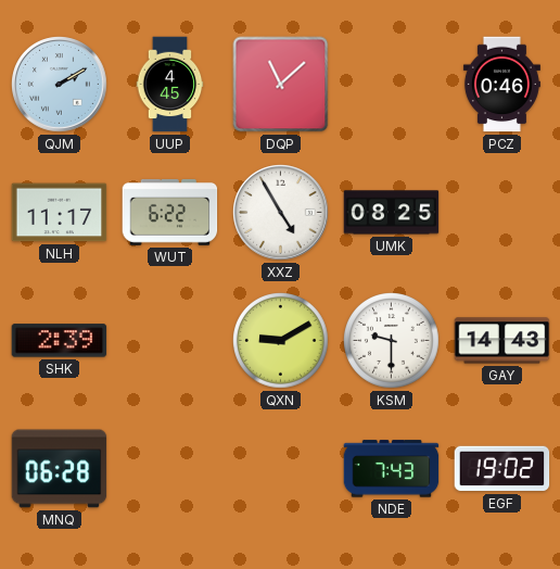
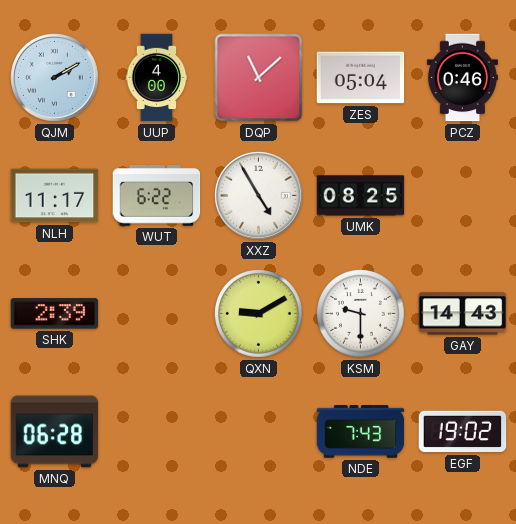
UUP: 4:45 -> 4:00 (157, 78)
ZES: none -> 05:04 (361, 78)
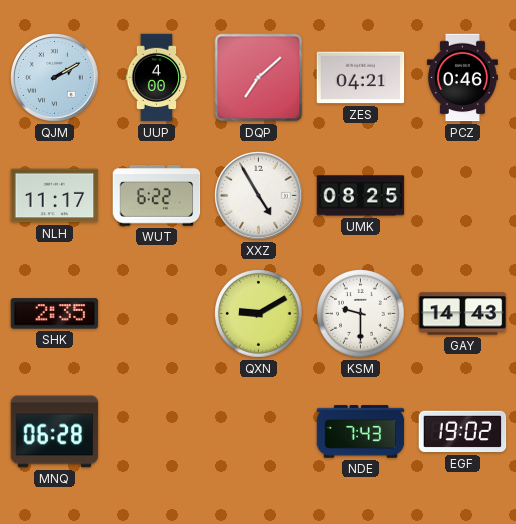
DQP: 11:08 -> 7:08 (259, 78)
ZES: 05:04 -> 04:21 (361, 78)
SHK: 2:39 -> 2:35 (55, 314)
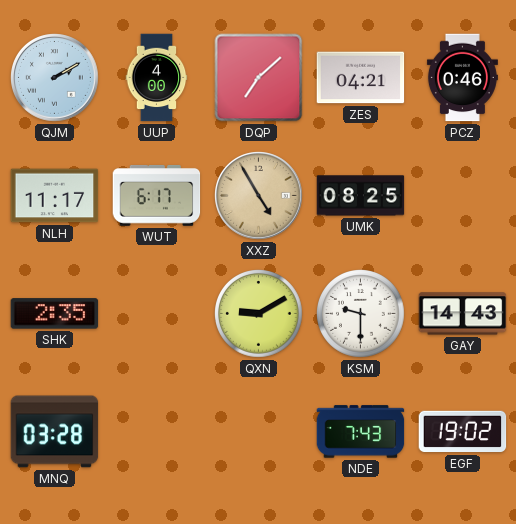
WUT: 6:22 -> 6:17 (157, 195)
XXZ dial: white -> champagne (259, 196)
MNQ: 06:28 -> 03:28 (55, 432)
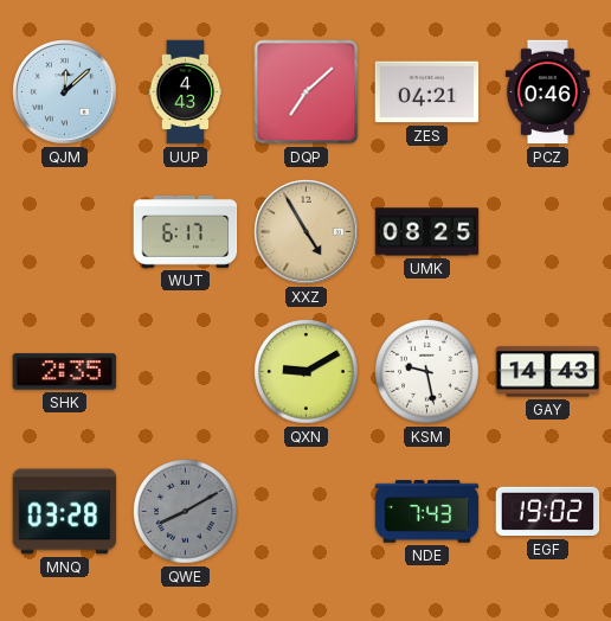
QJM: 2:10 -> 12:08 (65, 92)
UUP: 4:00 -> 4:43 (186, 92)
NLH: 11:17 -> none (55, 196)
KSM: 9:30 -> 9:28 (427, 372)
QWE: none -> 8:10 (186, 512)
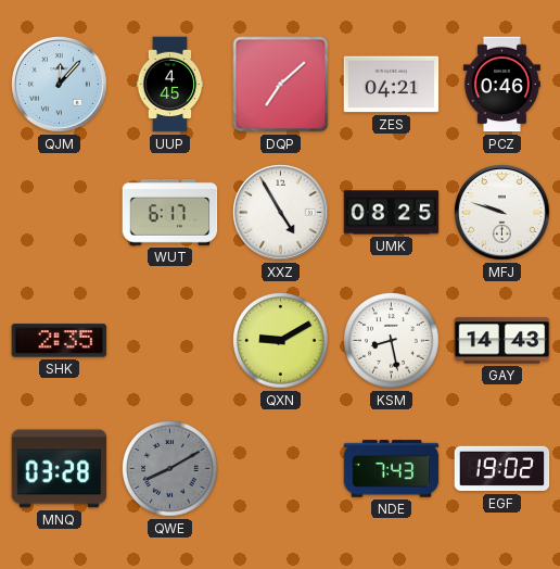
QJM: 12:08 -> 12:07 (60, 85)
UUP: 4:43 -> 4:45 (170, 85)
XXZ dial: champagne -> white (281, 213)
MFJ: none -> 9:48 (502, 213)
KSM: 9:28 -> 8:28 (392, 341)
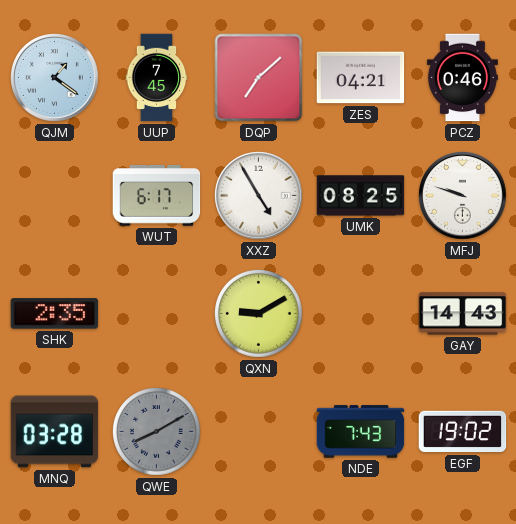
QJM: 12:07 -> 1:21 (55, 78)
UUP: 4:45 -> 7:45 (157, 78)
KSM: 8:28 -> none (392, 341)
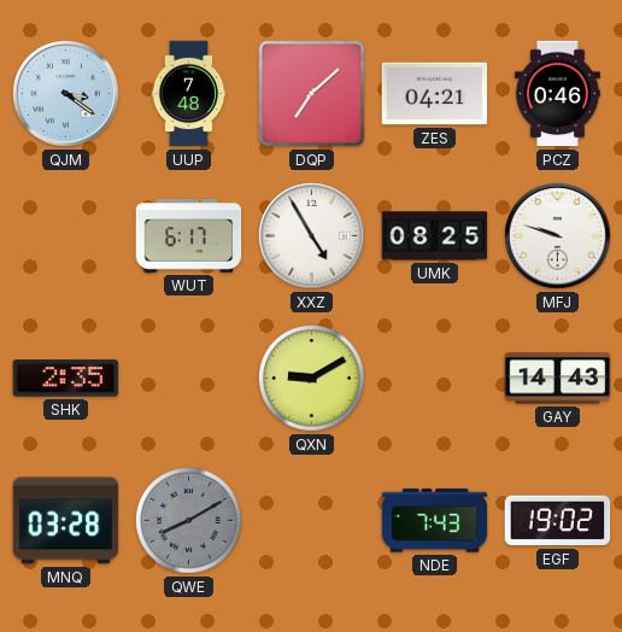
QJM: 1:21 -> 3:21 (66, 94)
UUP: 7:45 -> 7:48 (189, 94)
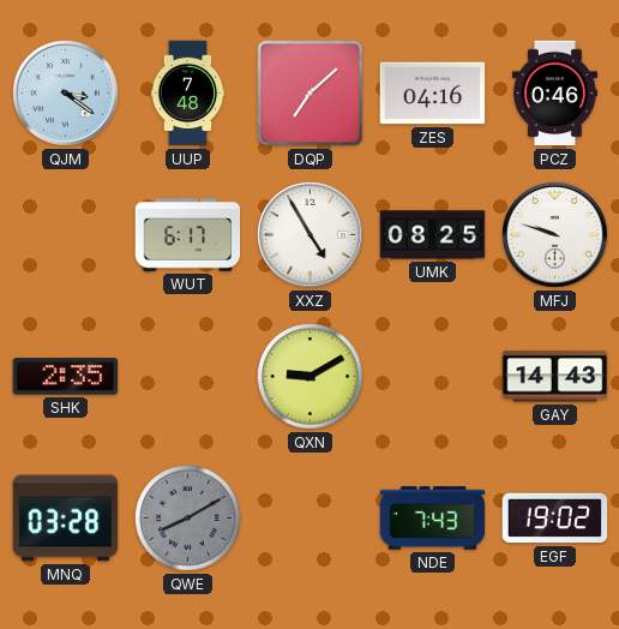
ZES: 04:21 -> 04:16 (433, 94)
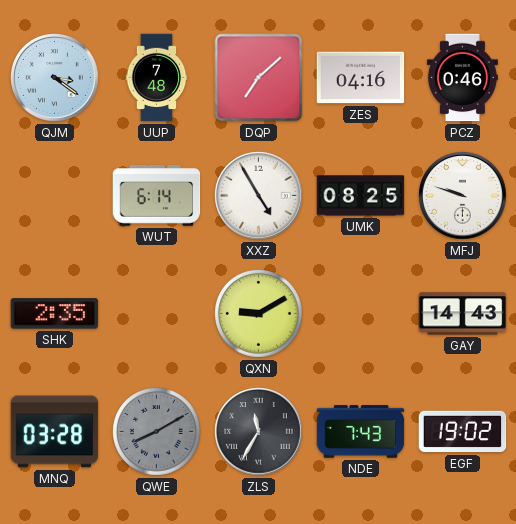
WUT: 6:17 -> 6:14 (157, 195)
ZLS: none -> 11:35 (259, 432)
